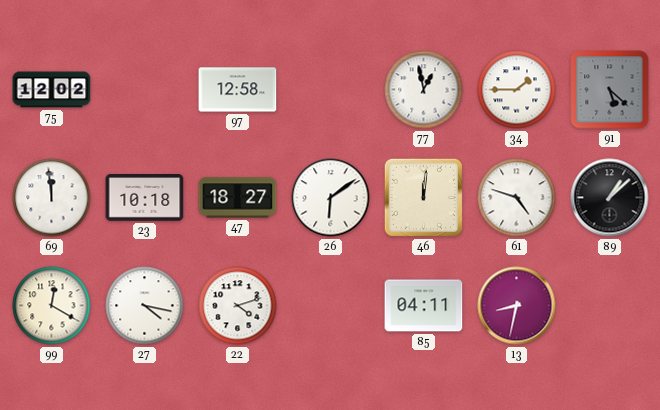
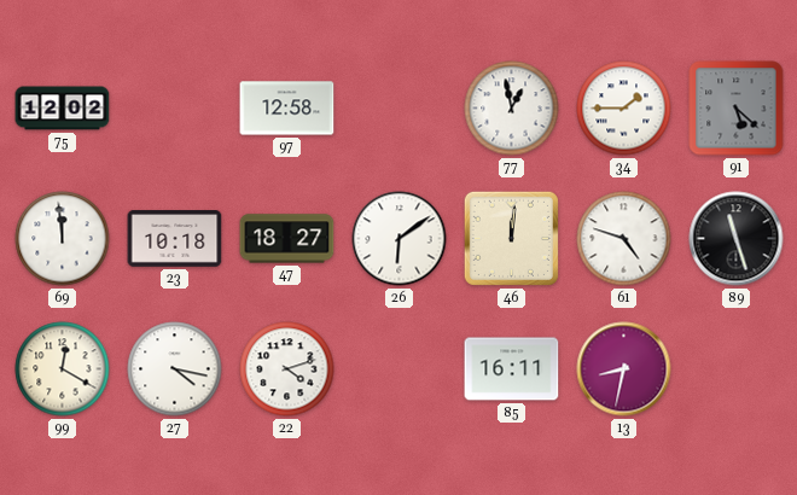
89: 1:08 -> 11:27 (737, 239)
85: 04:11 -> 16:11 (512, 369)
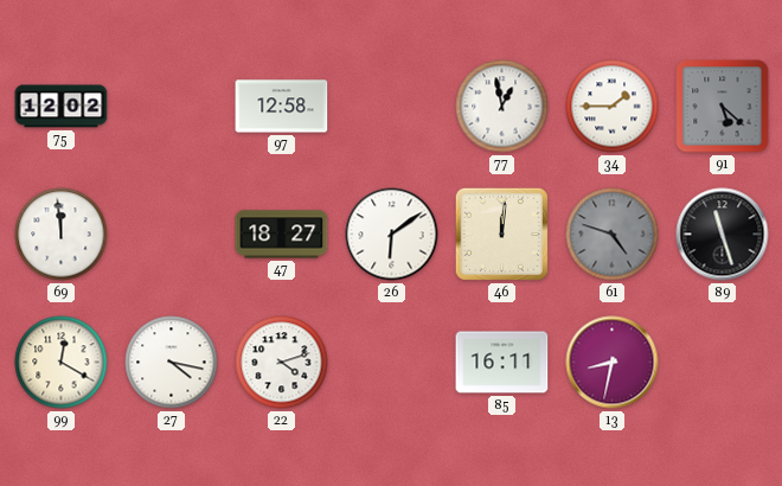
23: 10:18 -> none (175, 239)
61 dial: white -> grey (613, 235)
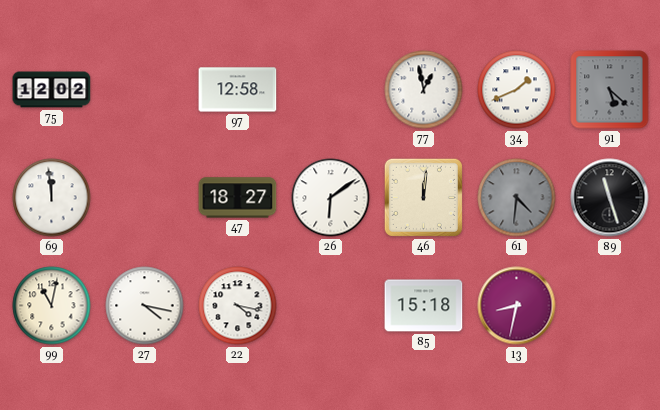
34: 1:45 -> 1:41 (517, 90)
61: 4:48 -> 4:31 (517, 198)
99: 12:20 -> 11:02 (52, 306)
22: 4:12 -> 4:17 (238, 306)
85: 16:11 -> 15:18 (424, 306)
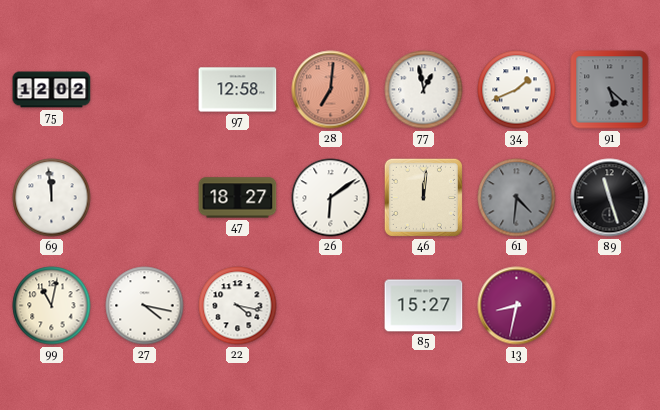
28: none -> 7:01 (331, 90)
85: 15:18 -> 15:27 (424, 306)
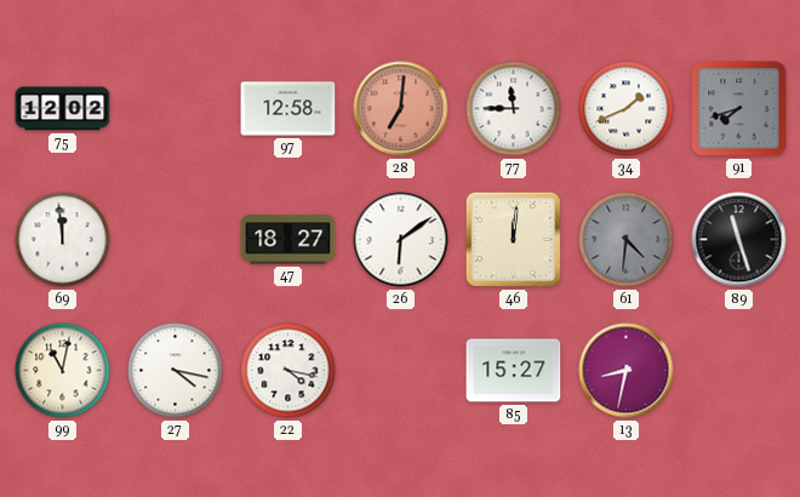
77: 12:58 -> 11:45 (514, 109)
91: 5:22 -> 7:42 (739, 109)
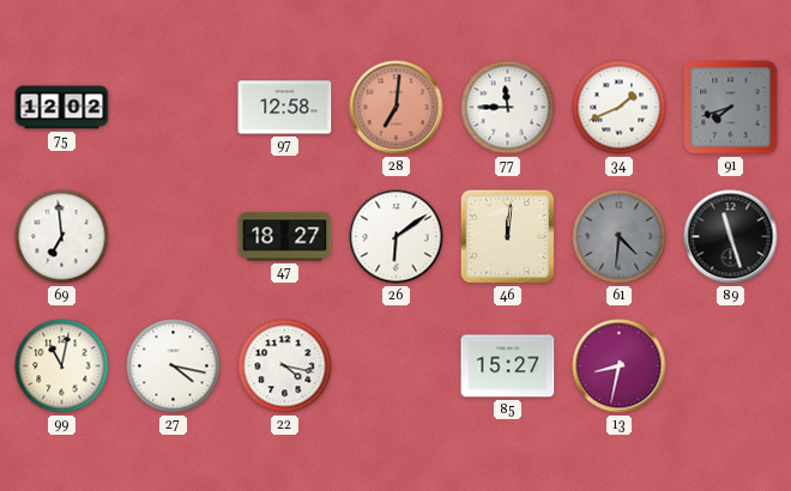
69: 11:59 -> 6:59 (62, 237)
